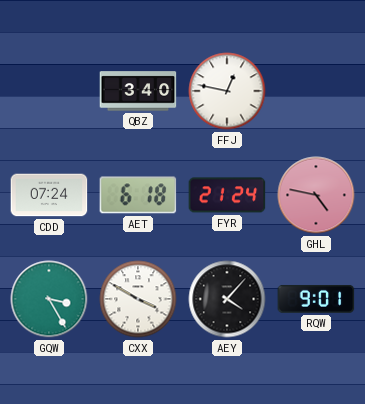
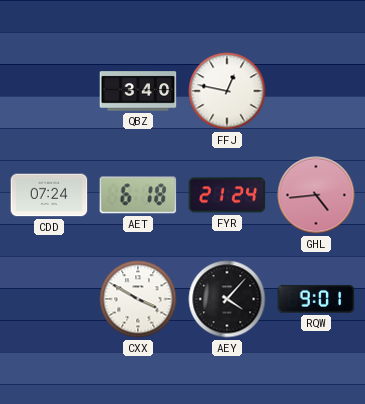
GHL: 4:47 -> 4:44 (316, 195)
GQW: 3:25 -> none (49, 299)
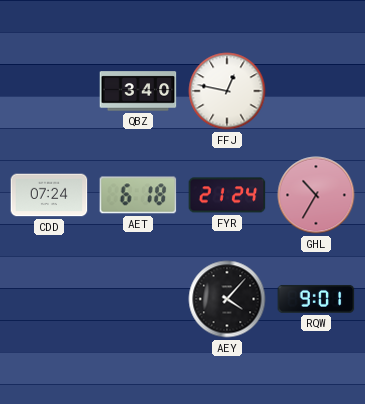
GHL: 4:44 -> 10:35 (316, 195)
CXX: 3:50 -> none (138, 299)
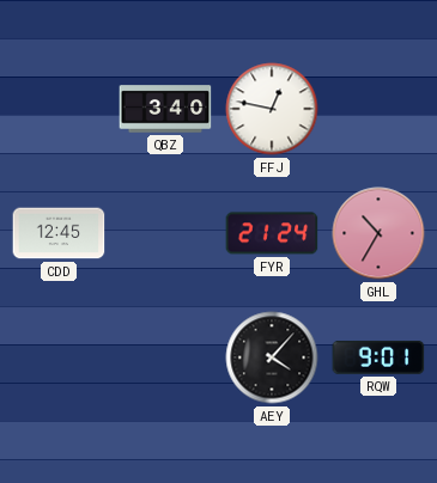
CDD: 07:24 -> 12:45 (59, 233)
AET: 6:18 -> none (138, 195)
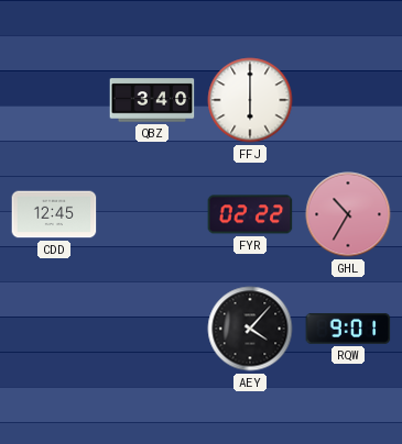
FFJ: 12:47 -> 6:00 (250, 100)
FYR: 21:24 -> 02:22 (250, 214)
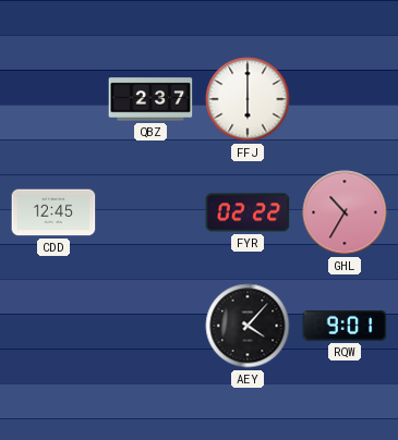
QBZ: 3:40 -> 2:37 (150, 99)
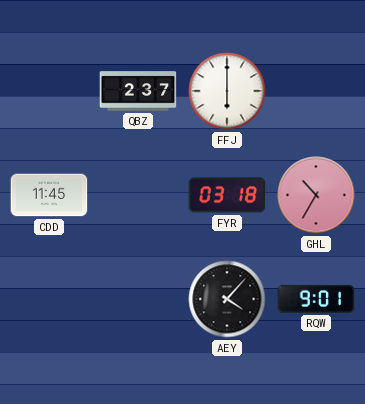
CDD: 12:45 -> 11:45 (49, 195)
FYR: 02:22 -> 03:18 (227, 195)
